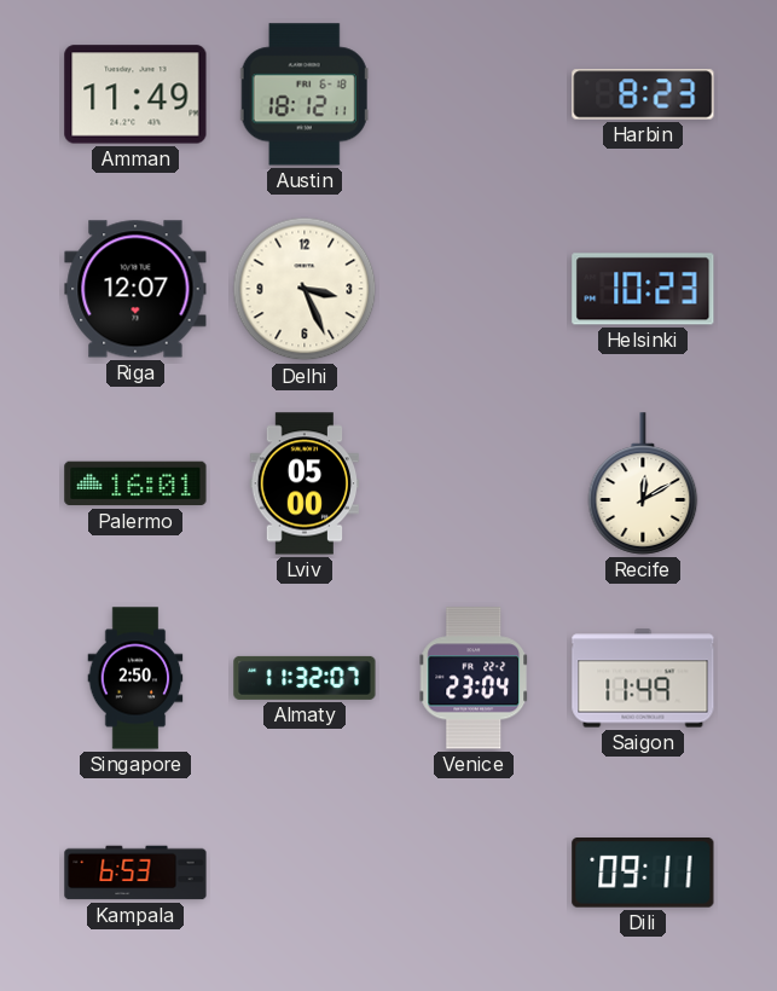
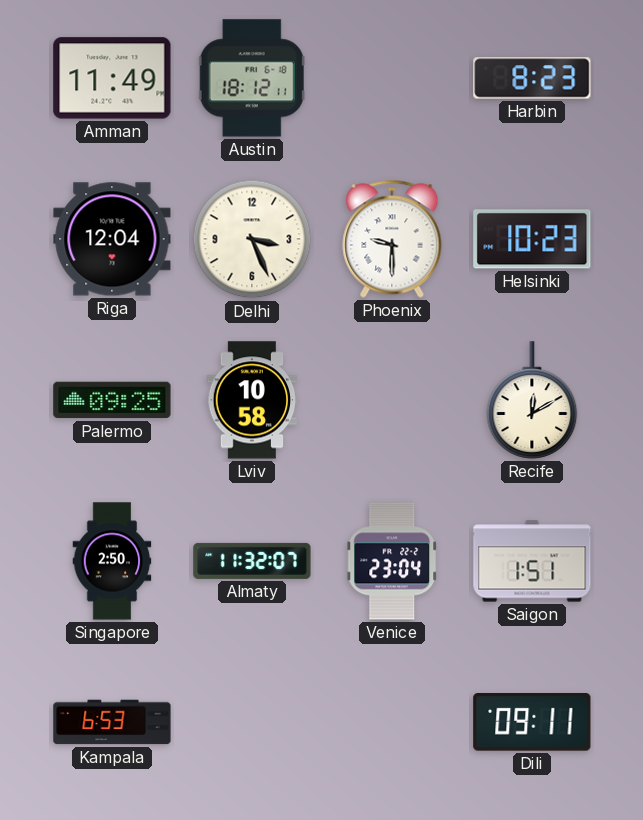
Riga: 12:07 -> 12:04 (112, 239)
Phoenix: none -> 9:30 (392, 239)
Palermo: 16:01 -> 09:25 (112, 400)
Lviv: 05:00 -> 10:58 (252, 400)
Saigon: 11:49 -> 1:51 (532, 561)
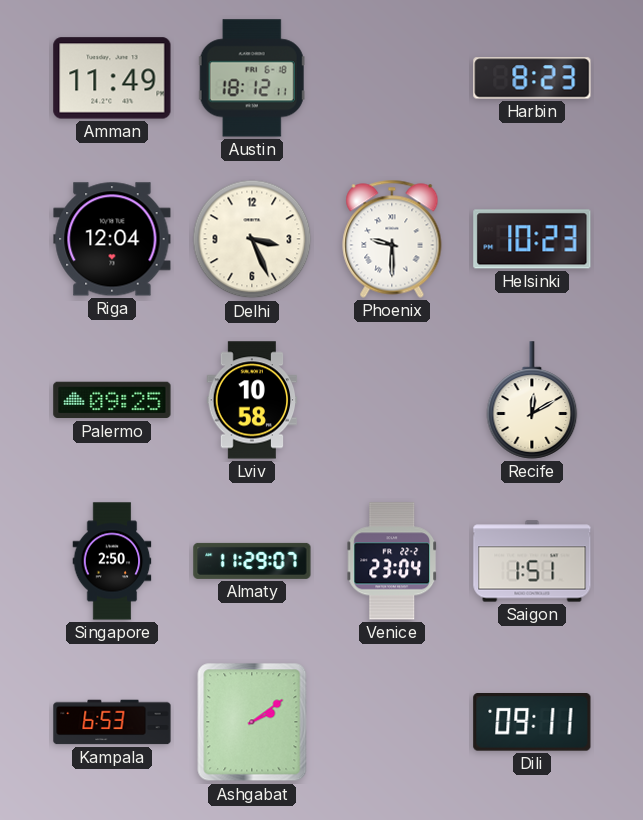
Almaty: 11:32 -> 11:29 (252, 561)
Ashgabat: none -> 2:09 (252, 722)
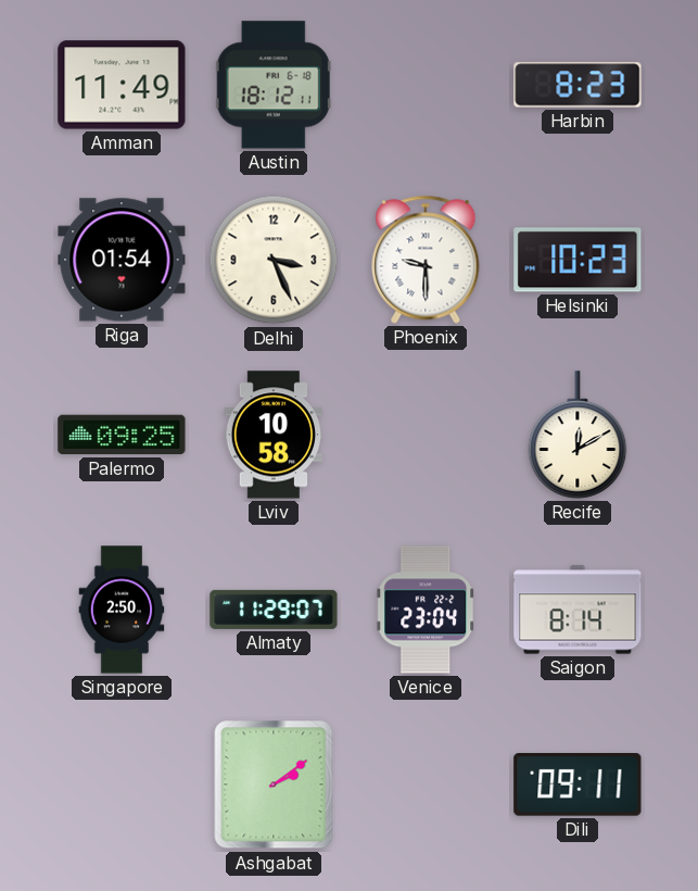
Riga: 12:04 -> 01:54 (122, 260)
Saigon: 1:51 -> 8:14 (578, 610)
Kampala: 6:53 -> none (112, 722)
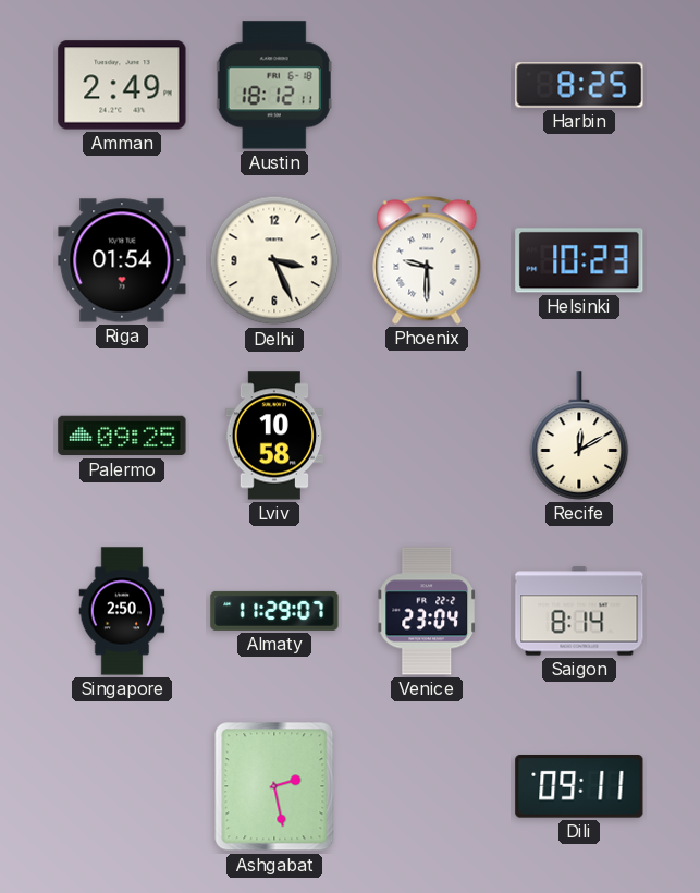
Amman: 11:49 -> 2:49 (122, 85)
Harbin: 8:23 -> 8:25 (579, 85)
Ashgabat: 2:09 -> 2:28 (274, 786)
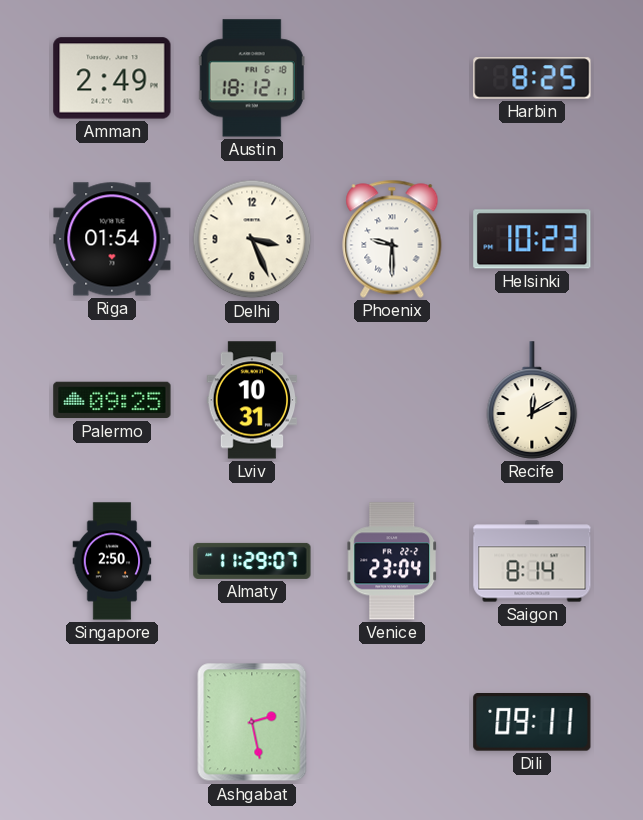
Lviv: 10:58 -> 10:31 (252, 400)
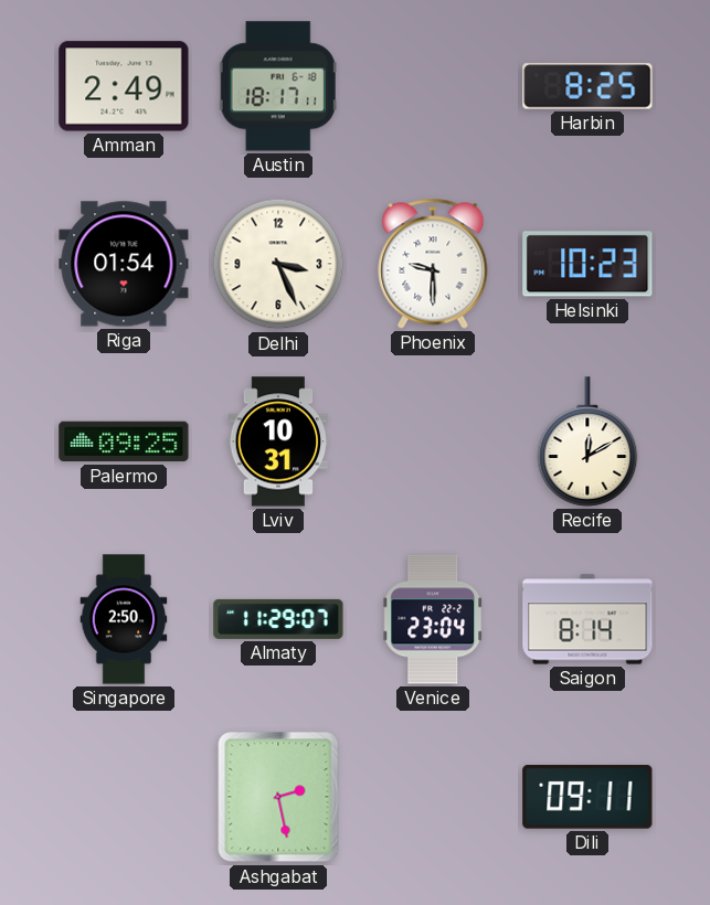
Austin: 18:12 -> 18:17 (278, 86)
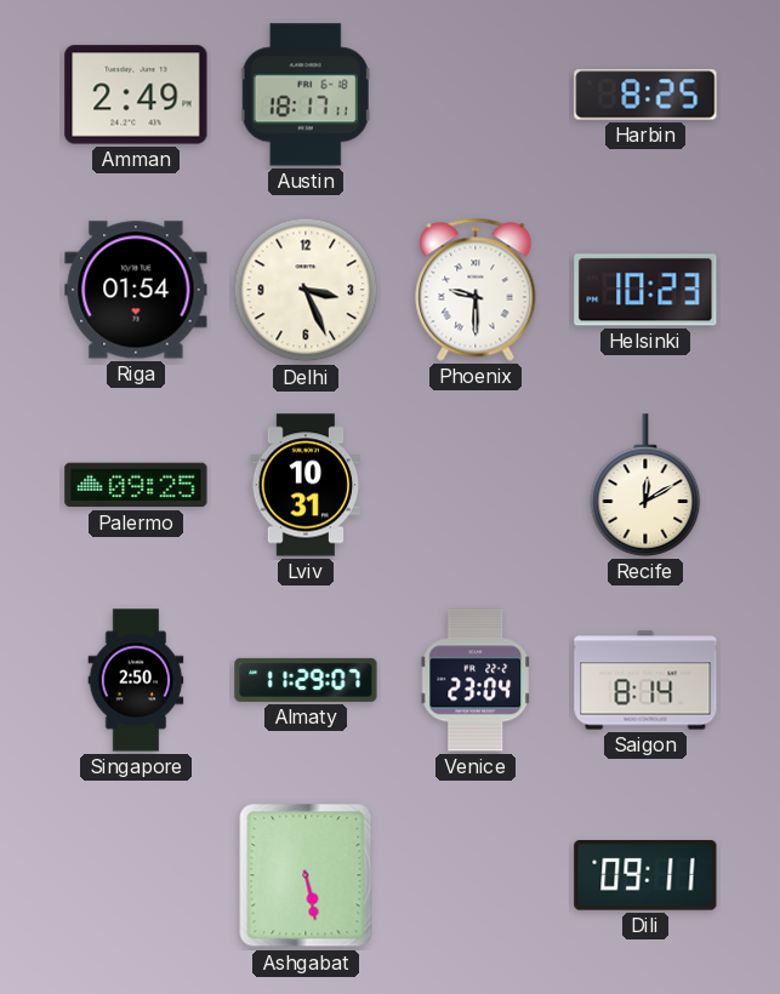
Ashgabat: 2:28 -> 5:28 (306, 875)
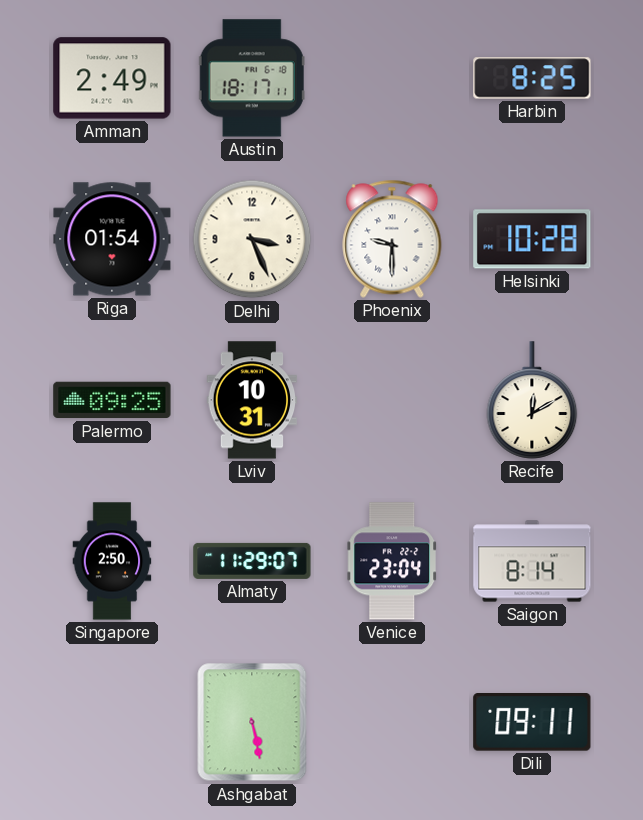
Helsinki: 10:23 -> 10:28 (532, 239)
